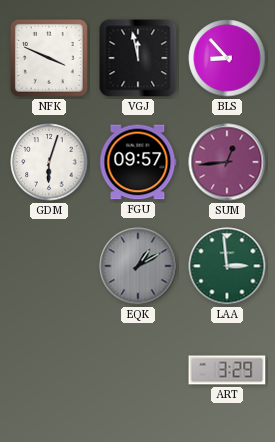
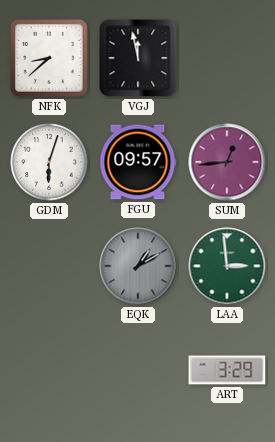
NFK: 3:49 -> 8:38 (49, 58)
BLS: 8:53 -> none (227, 58)
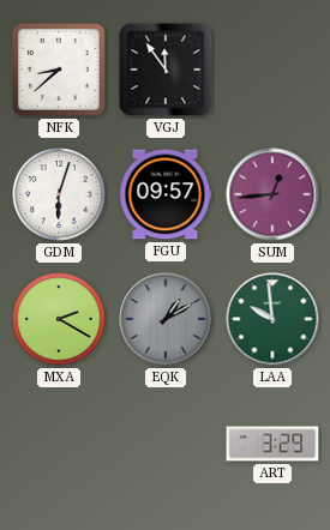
VGJ: 11:58 -> 11:54 (166, 70)
MXA: none -> 2:20 (59, 319)
LAA: 2:59 -> 9:59 (272, 319)
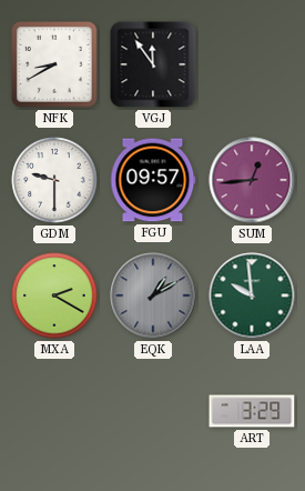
NFK: 8:38 -> 8:40 (54, 64)
GDM: 6:03 -> 9:30 (54, 180)
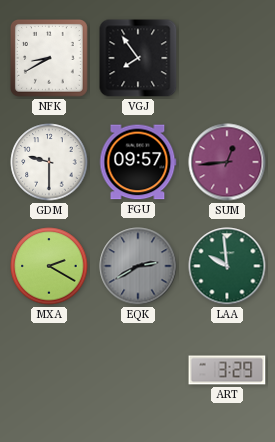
VGJ: 11:54 -> 7:54 (138, 58)
EQK: 1:10 -> 2:40 (138, 266)
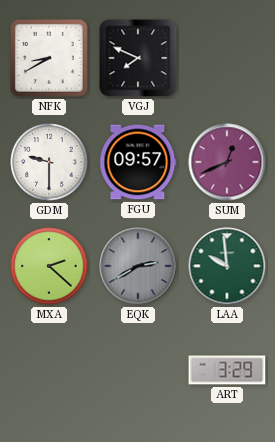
VGJ: 7:54 -> 7:49 (138, 58)
SUM: 12:44 -> 12:41 (227, 162)
MXA: 2:20 -> 2:22 (49, 266)
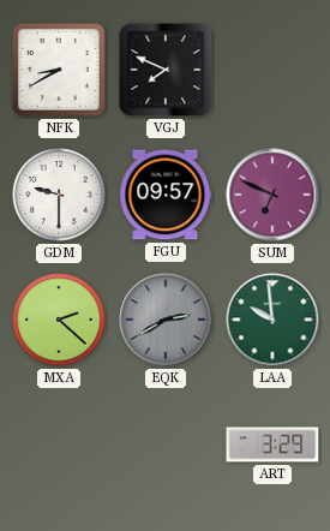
SUM: 12:41 -> 6:49 (272, 195)
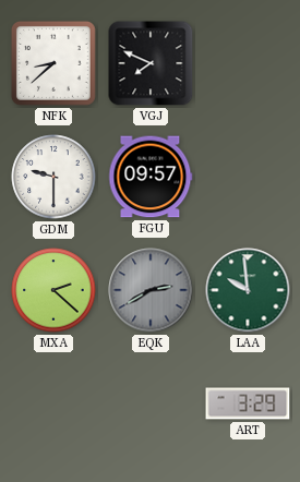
NFK: 8:40 -> 8:38 (53, 63)
SUM: 6:49 -> none (272, 195)
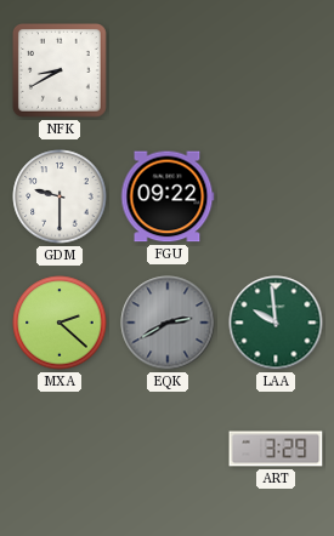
NFK: 8:38 -> 8:40 (60, 70)
VGJ: 7:49 -> none (151, 63)
FGU: 09:57 -> 09:22 (168, 196)
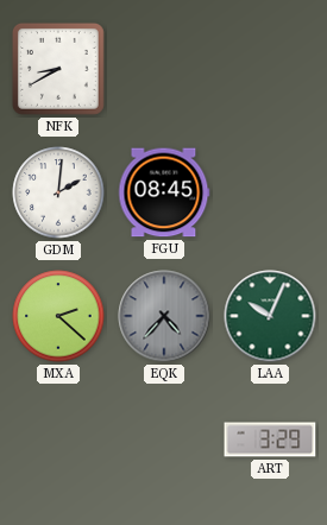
GDM: 9:30 -> 2:01 (58, 192)
FGU: 09:22 -> 08:45 (164, 192)
EQK: 2:40 -> 4:37 (164, 316)
LAA: 9:59 -> 10:04 (270, 316)
